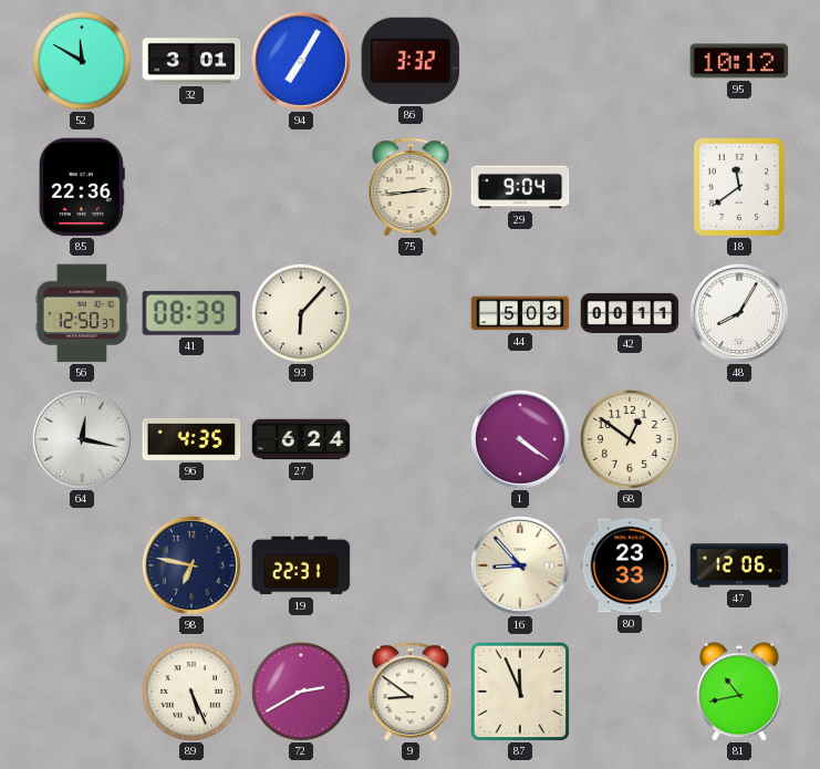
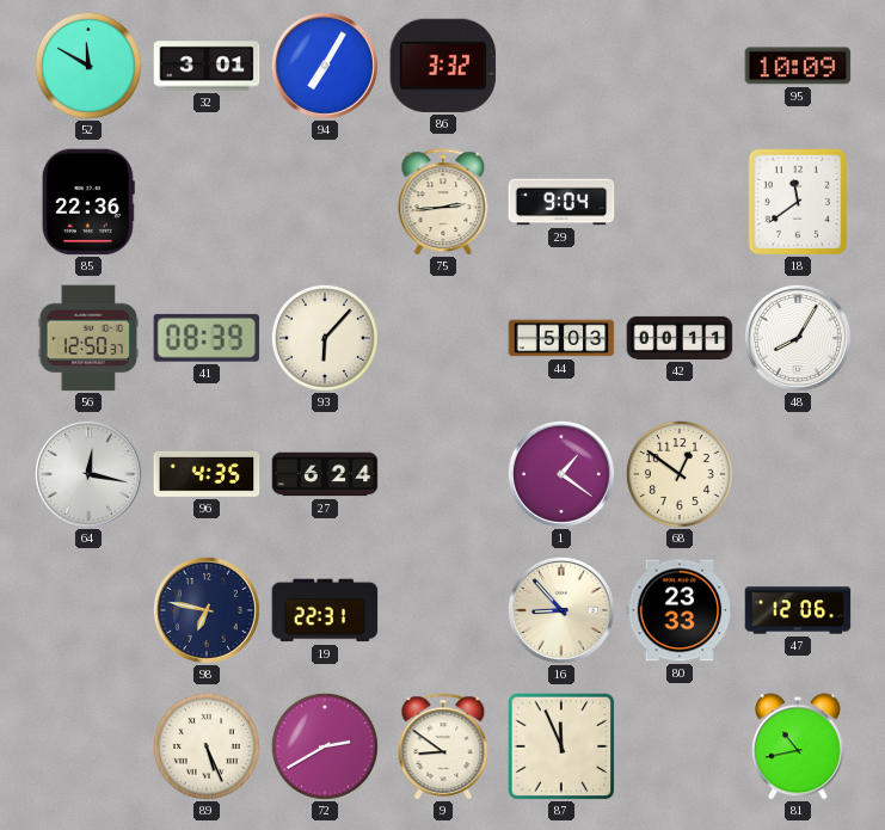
95: 10:12 -> 10:09 (798, 66)
1: 4:21 -> 1:21 (561, 474)
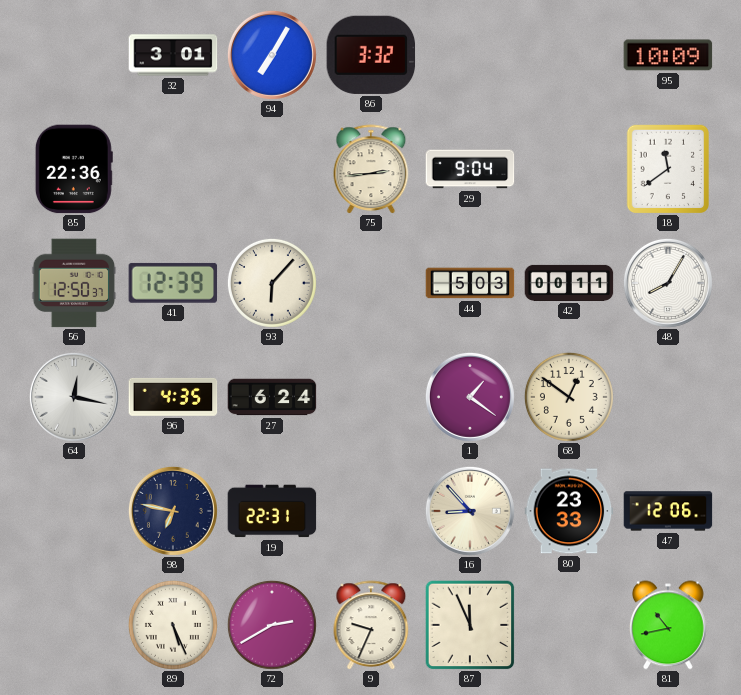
52: 11:50 -> none (88, 66)
41: 08:39 -> 12:39 (173, 283)
9: 8:51 -> 9:34 (371, 625)
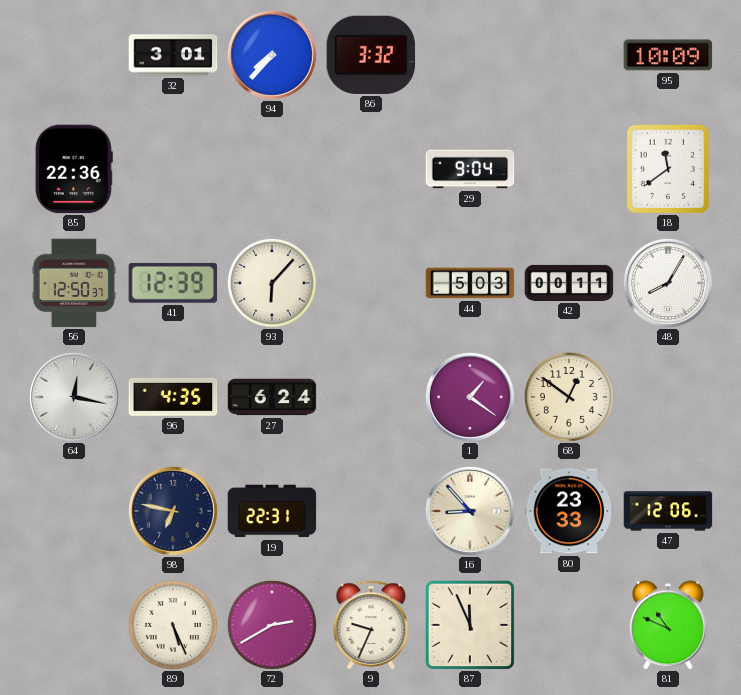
94: 7:05 -> 7:37 (272, 55)
75: 2:44 -> none (371, 169)
81: 10:43 -> 10:49 (668, 625)
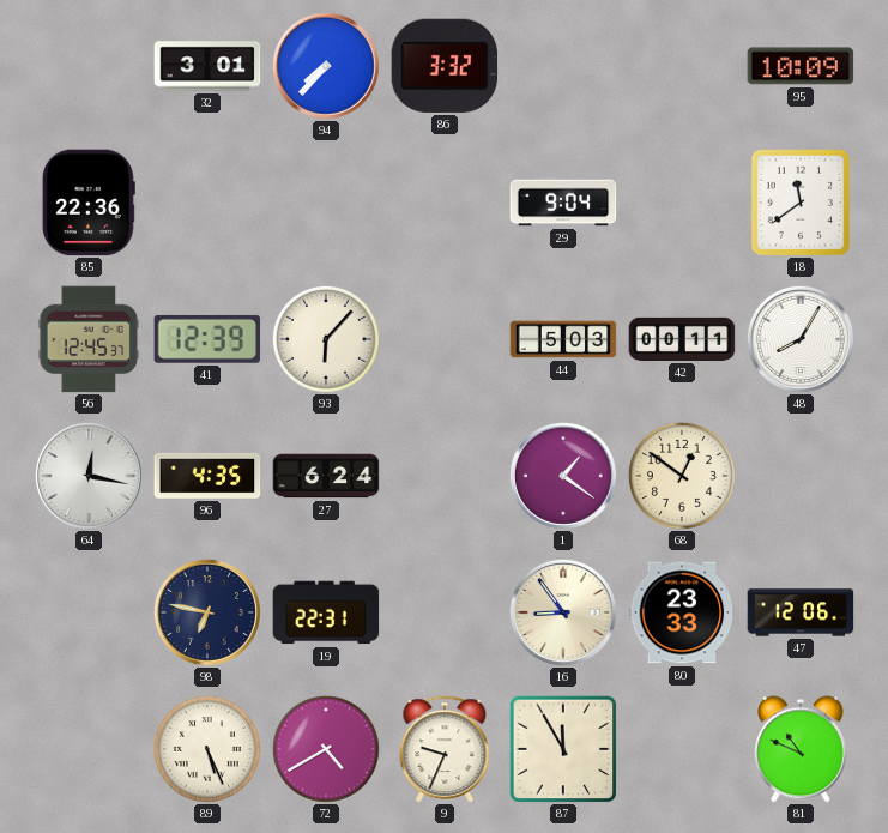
56: 12:50 -> 12:45 (89, 339)
16: 8:53 -> 8:54 (563, 612)
72: 2:40 -> 4:40 (326, 749)
87: 11:56 -> 11:55 (563, 749)
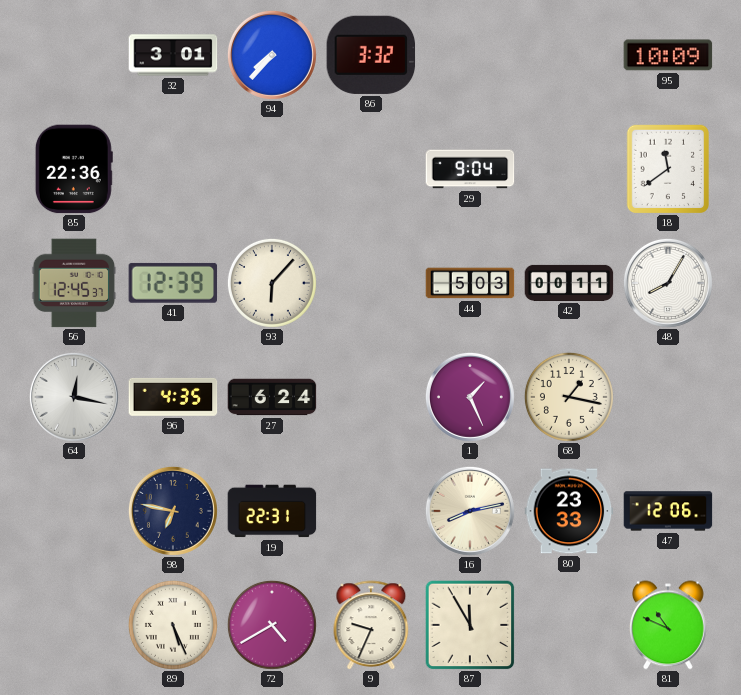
1: 1:21 -> 1:26 (470, 397)
68: 12:51 -> 1:17 (569, 397)
16: 8:54 -> 8:13 (470, 511)
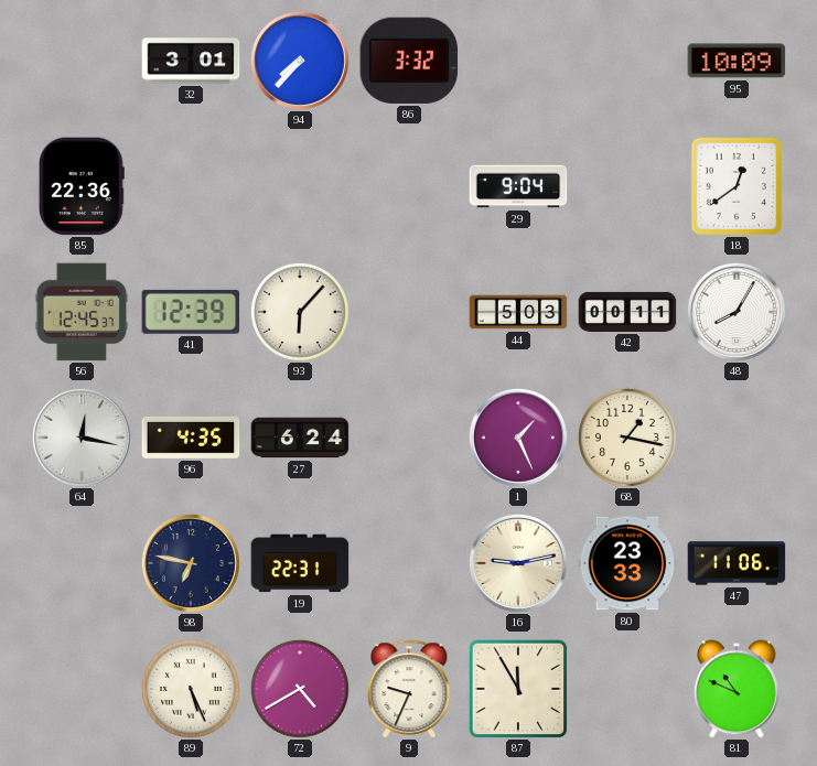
18: 11:39 -> 12:39 (735, 186)
16: 8:13 -> 9:13 (518, 563)
47: 12:06 -> 11:06 (737, 563)
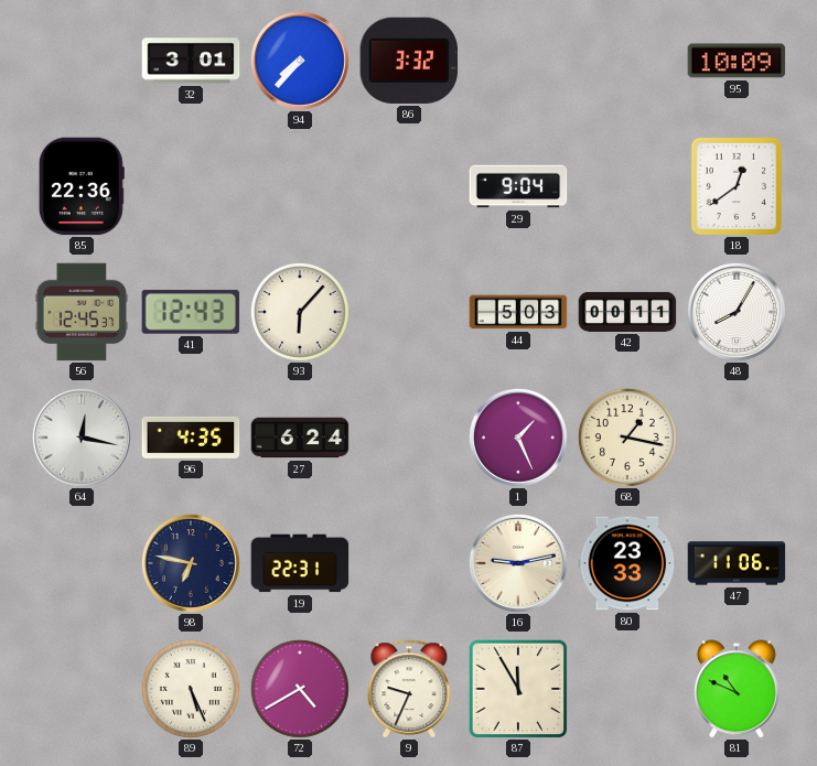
41: 12:39 -> 12:43 (191, 312)
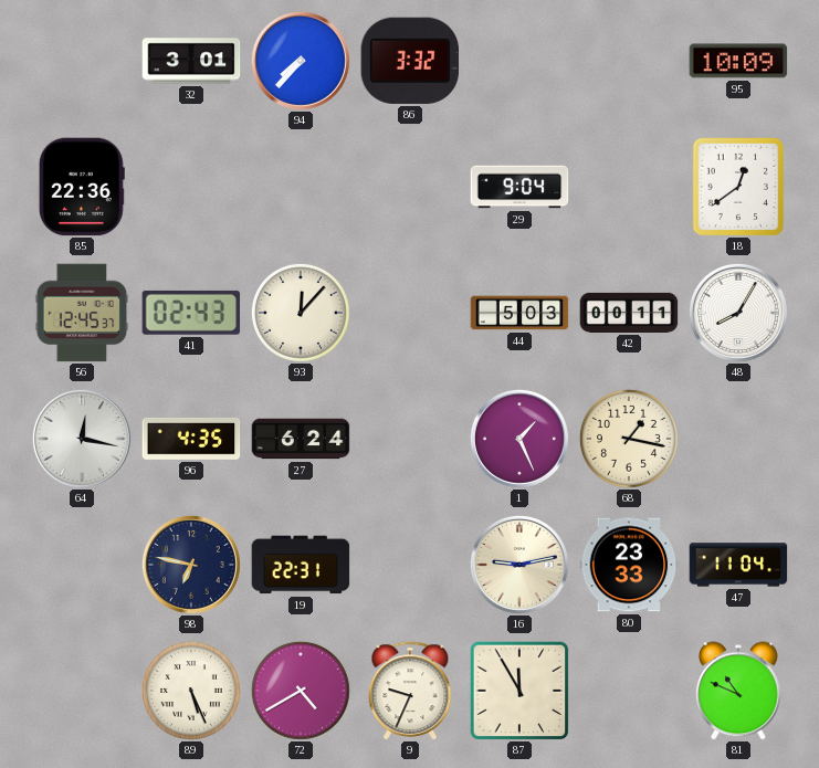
41: 12:43 -> 02:43 (191, 313)
93: 6:07 -> 12:07 (301, 313)
47: 11:06 -> 11:04 (738, 565)
